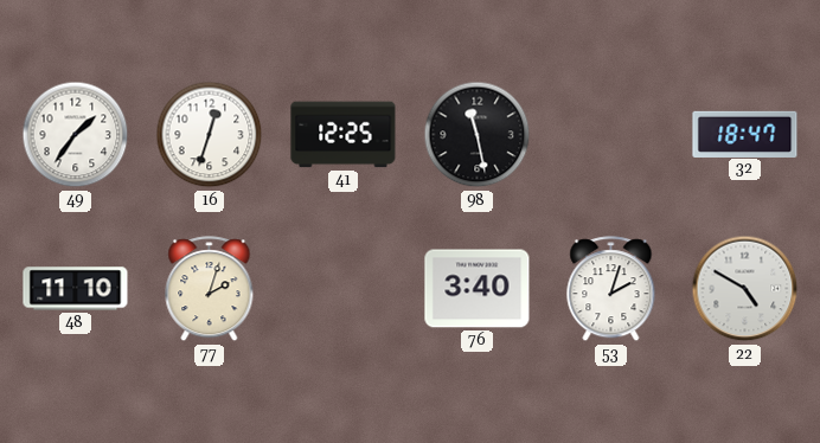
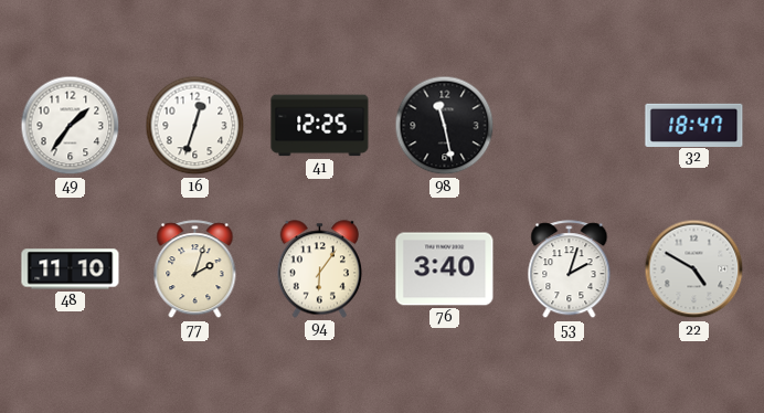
94: none -> 6:06 (319, 269)
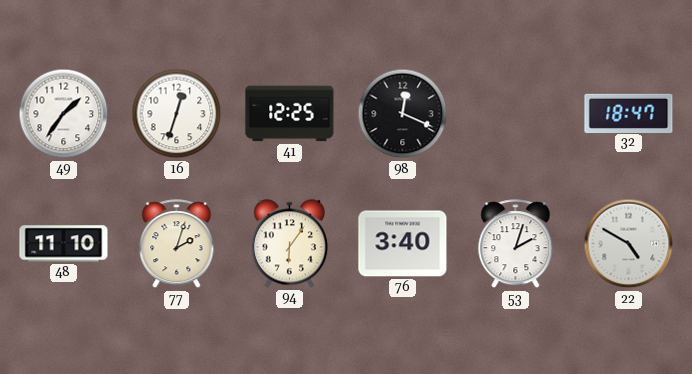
98: 11:28 -> 12:19 (403, 114)
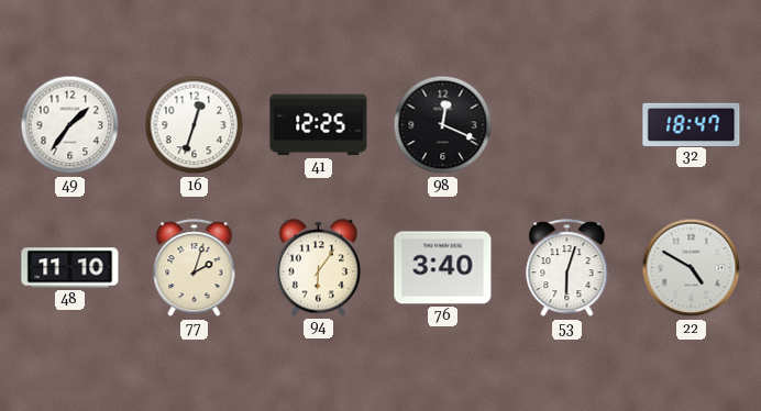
53: 2:03 -> 6:03 (567, 268)
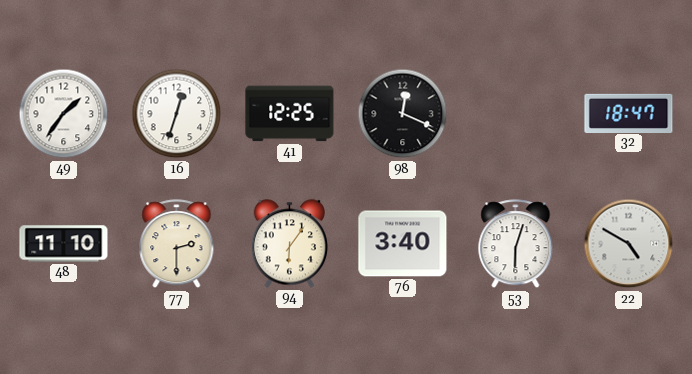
77: 2:03 -> 2:30 (177, 244)
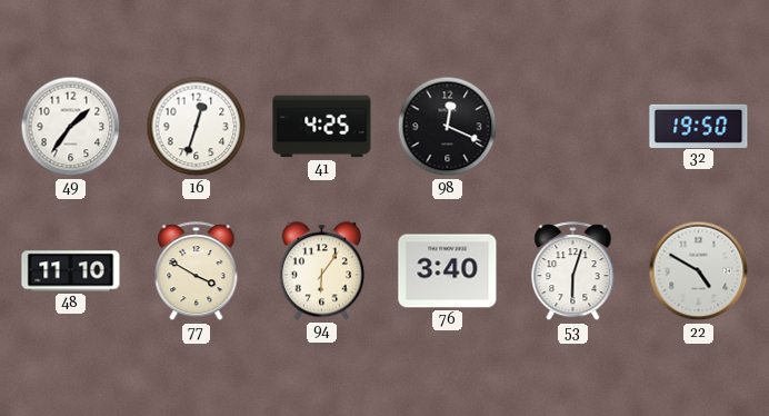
41: 12:25 -> 4:25 (322, 127)
32: 18:47 -> 19:50 (699, 126)
77: 2:30 -> 3:50 (197, 271)
